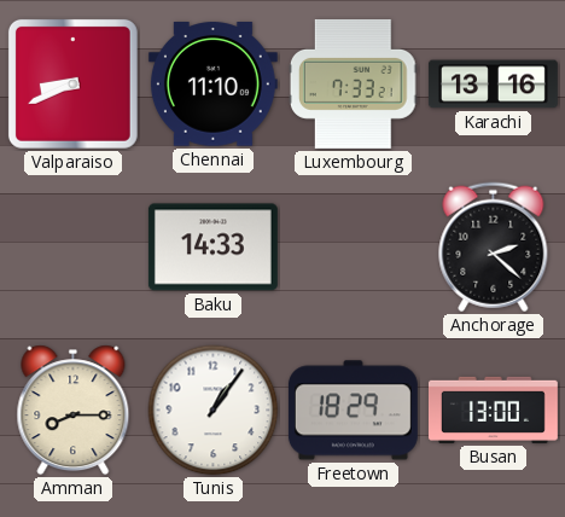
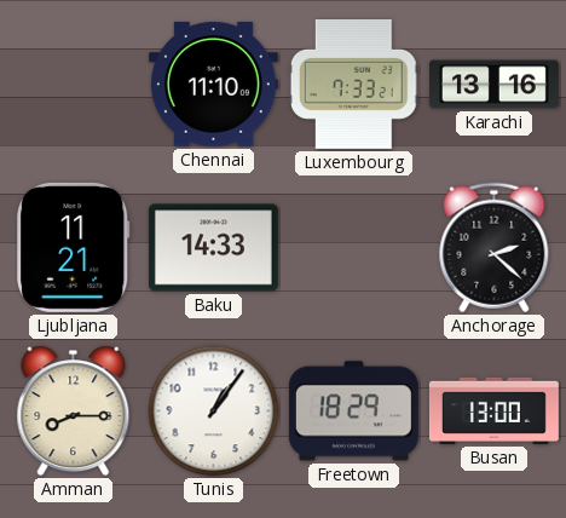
Valparaiso: 8:41 -> none (72, 83)
Ljubljana: none -> 11:21 (74, 247)
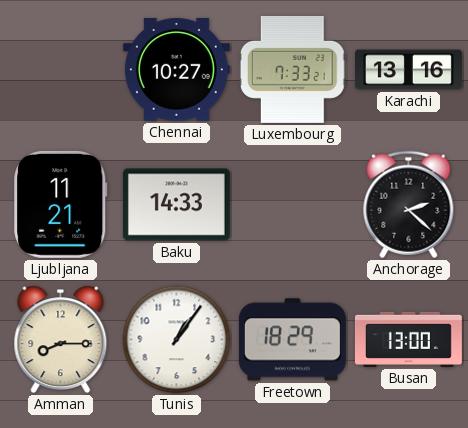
Chennai: 11:10 -> 10:27 (176, 70)
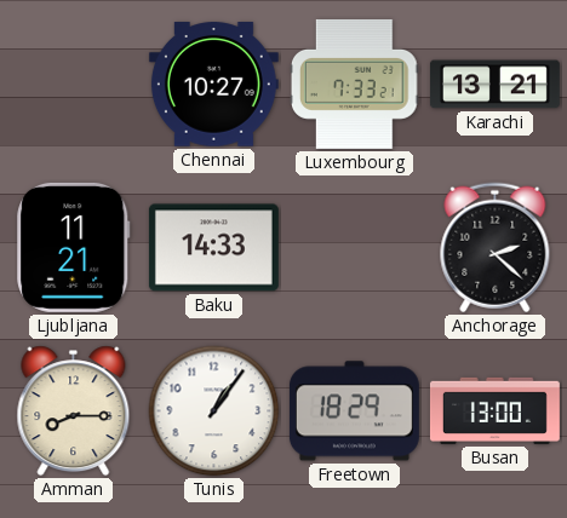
Karachi: 13:16 -> 13:21 (494, 85)
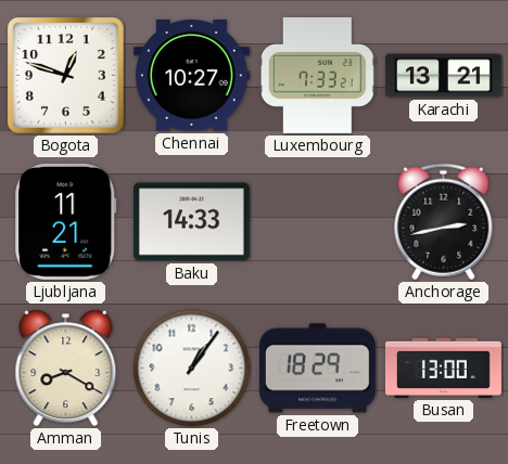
Bogota: none -> 12:48 (66, 76)
Anchorage: 2:22 -> 2:43 (444, 222)
Amman: 8:15 -> 8:20 (66, 369)
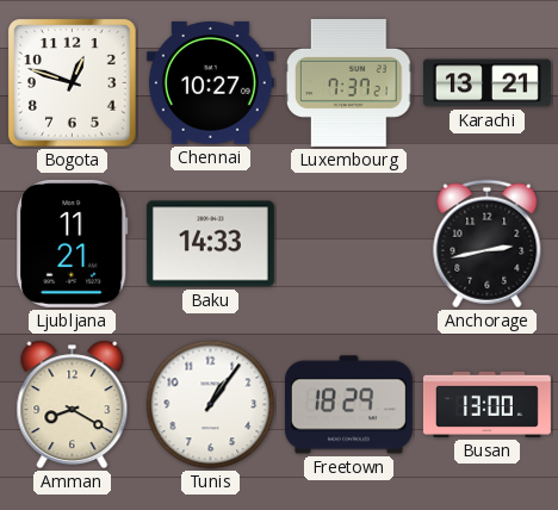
Luxembourg: 7:33 -> 7:37 (348, 82)
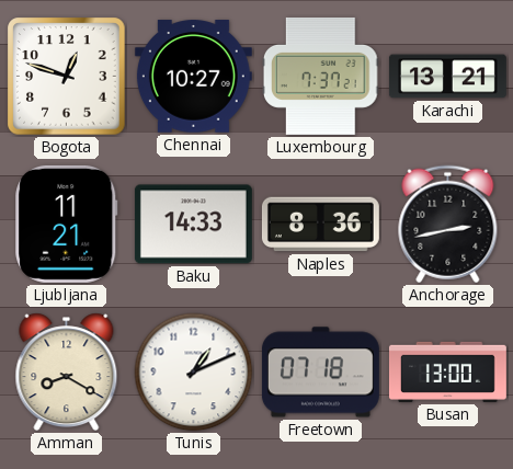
Naples: none -> 8:36 (320, 225)
Tunis: 1:06 -> 1:11 (194, 373)
Freetown: 18:29 -> 07:18 (320, 373)
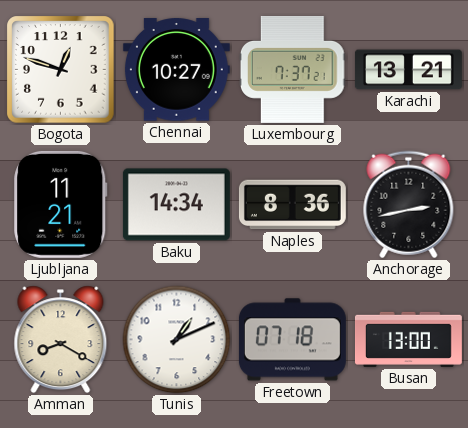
Baku: 14:33 -> 14:34 (176, 205)
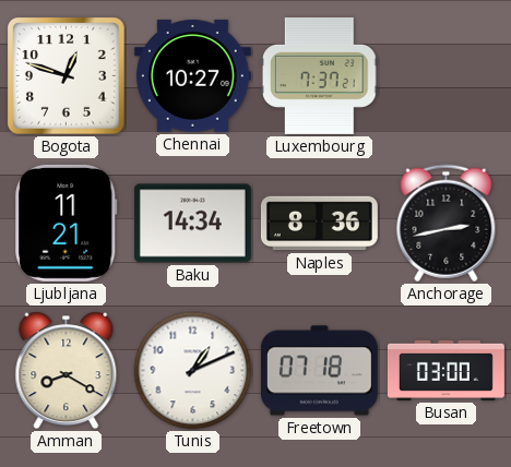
Karachi: 13:21 -> none (408, 70)
Busan: 13:00 -> 03:00 (445, 370)
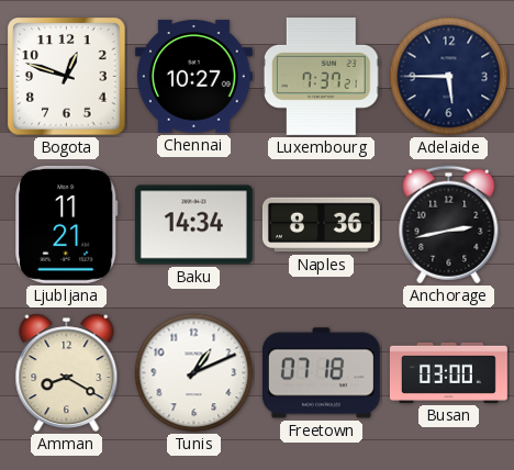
Adelaide: none -> 5:45 (449, 77)
